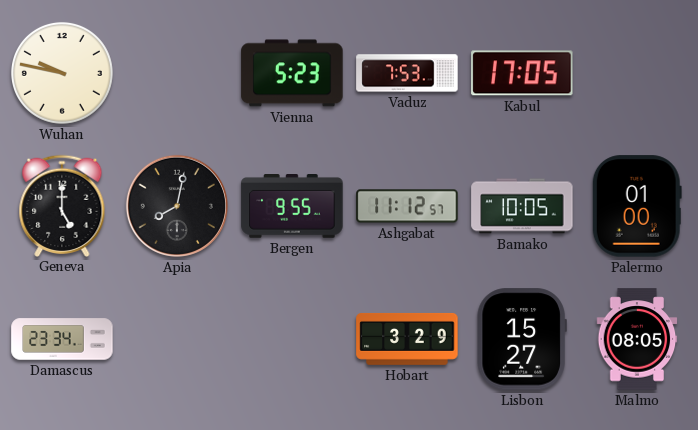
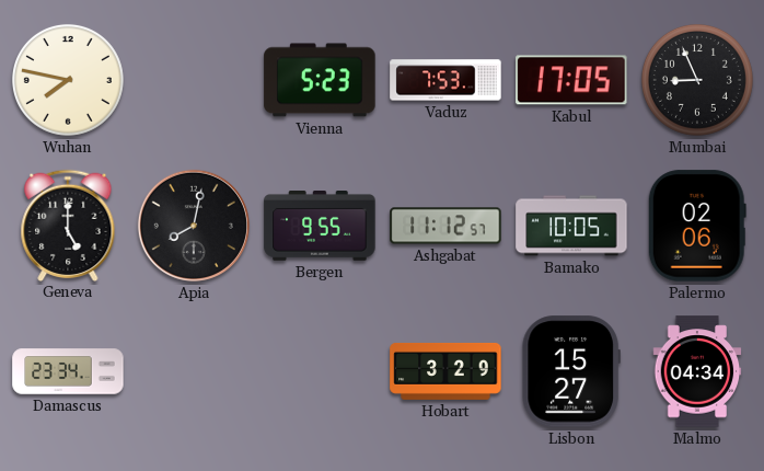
Wuhan: 9:47 -> 7:47 (68, 80)
Mumbai: none -> 8:56 (697, 80)
Palermo: 01:00 -> 02:06 (697, 226)
Malmo: 08:05 -> 04:34 (697, 371)
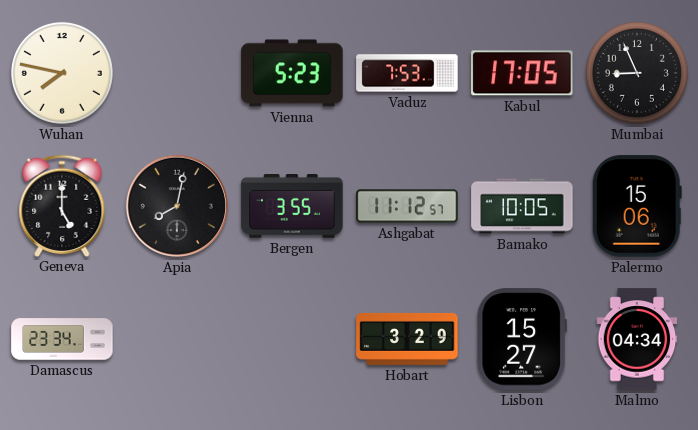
Bergen: 9:55 -> 3:55 (292, 207)
Palermo: 02:06 -> 15:06 (637, 206)
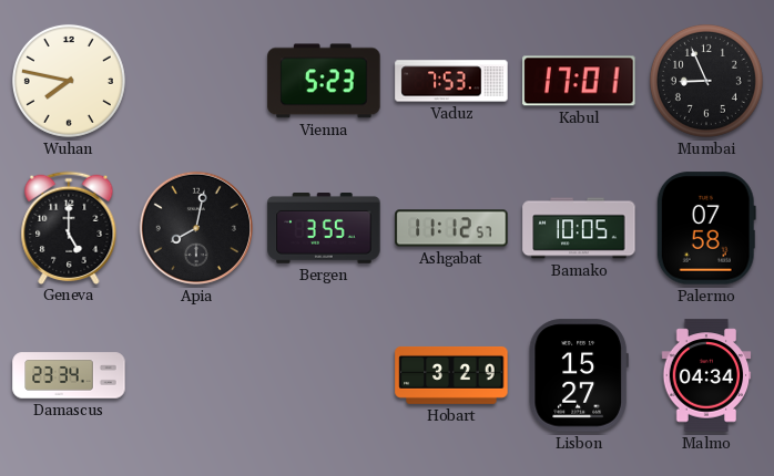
Kabul: 17:05 -> 17:01 (579, 81)
Palermo: 15:06 -> 07:58 (706, 228)
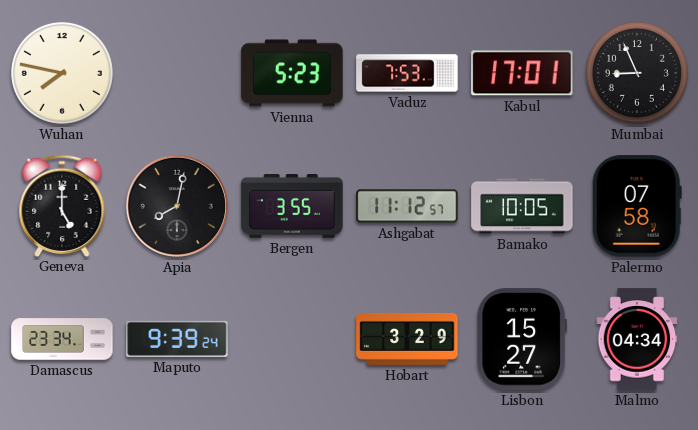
Maputo: none -> 9:39 (177, 339)
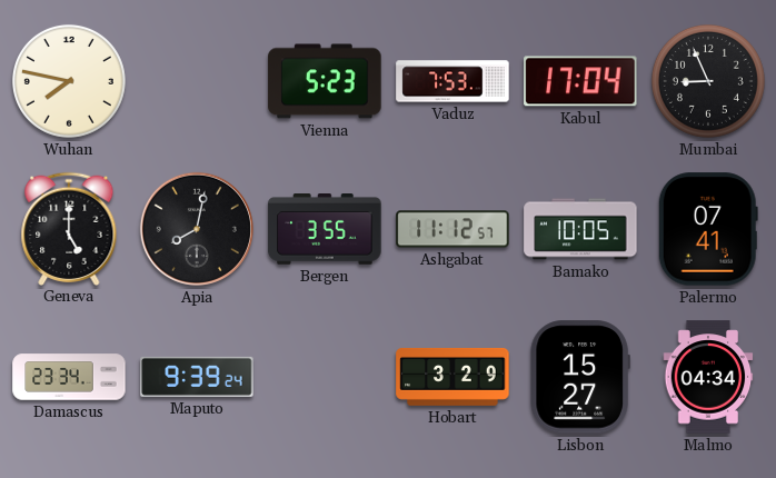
Kabul: 17:01 -> 17:04 (580, 81)
Palermo: 07:58 -> 07:41 (708, 229)
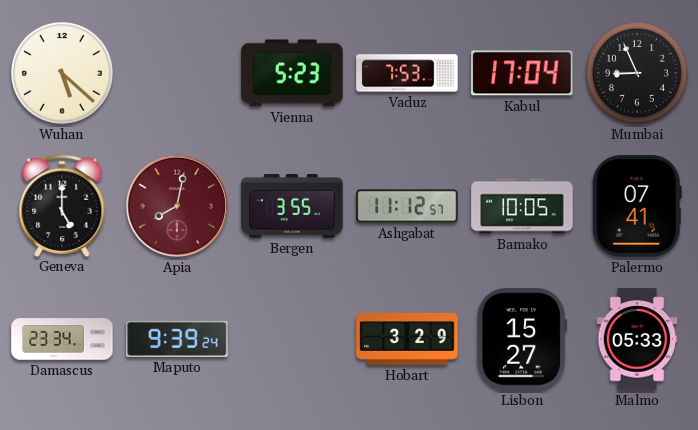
Wuhan: 7:47 -> 5:22 (62, 73)
Apia dial: black -> burgundy (177, 206)
Malmo: 04:34 -> 05:33 (637, 339)
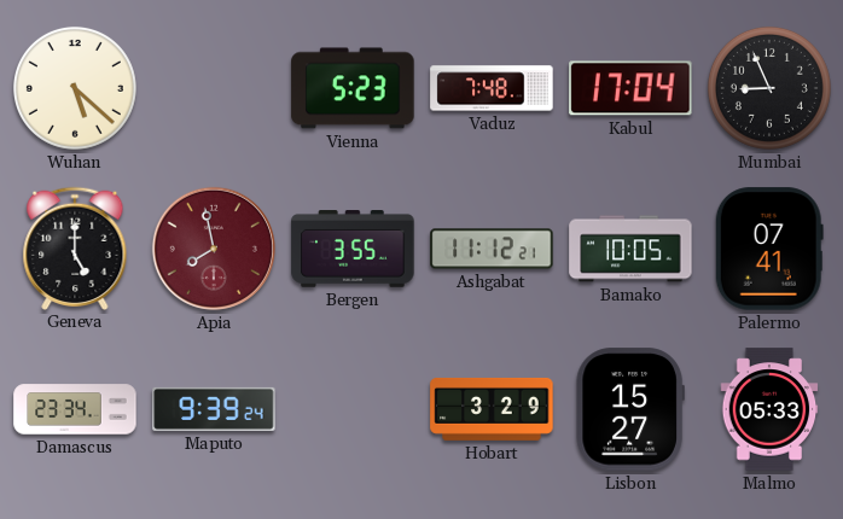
Vaduz: 7:53 -> 7:48 (492, 88)
Apia: 8:02 -> 7:58 (214, 249)
Ashgabat: 11:12:57 -> 11:12:21 (492, 249)
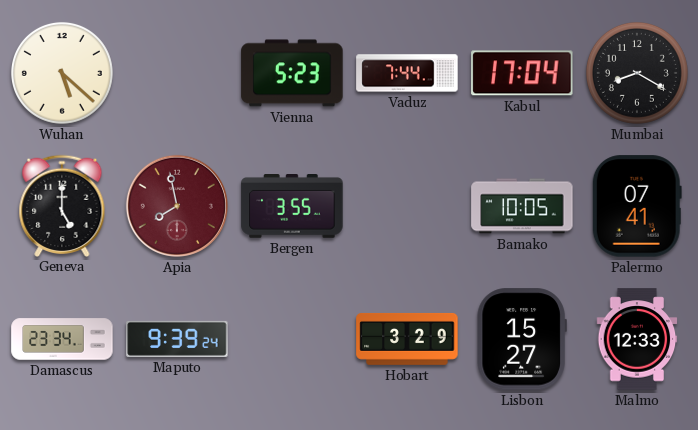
Vaduz: 7:48 -> 7:44 (407, 73)
Mumbai: 8:56 -> 8:20 (637, 73)
Ashgabat: 11:12 -> none (492, 249)
Malmo: 05:33 -> 12:33 (637, 339)
